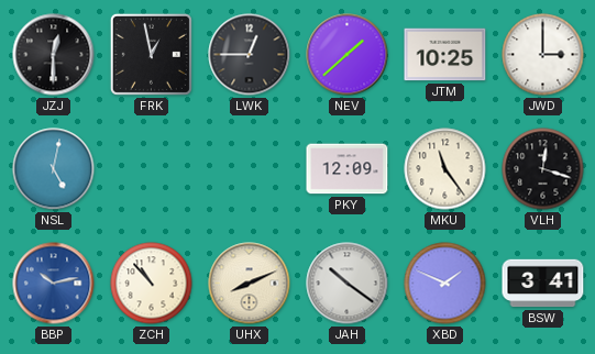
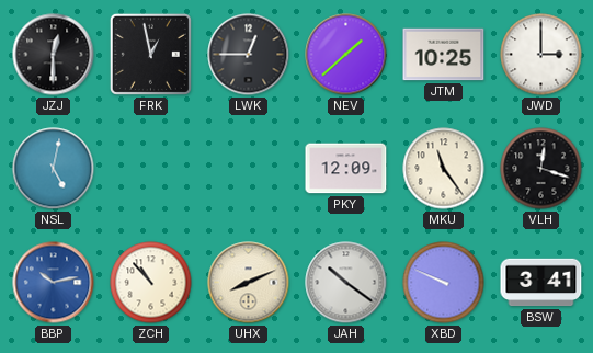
XBD: 1:49 -> 9:49 (444, 283)
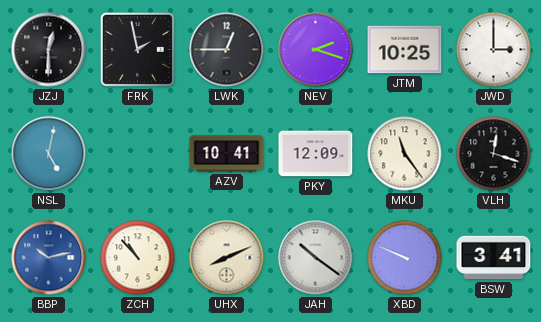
FRK: 12:58 -> 1:58 (137, 49)
NEV: 1:38 -> 2:18 (316, 50)
AZV: none -> 10:41 (227, 154)
